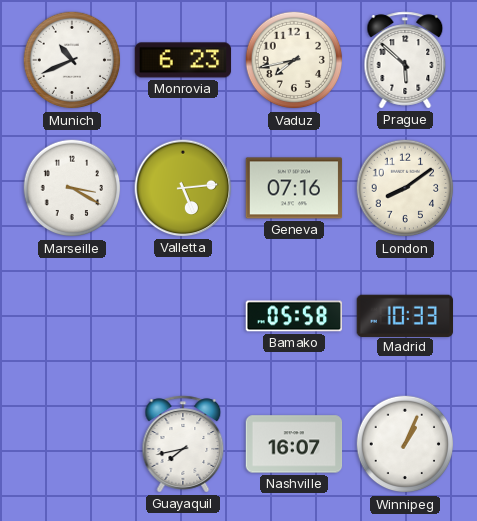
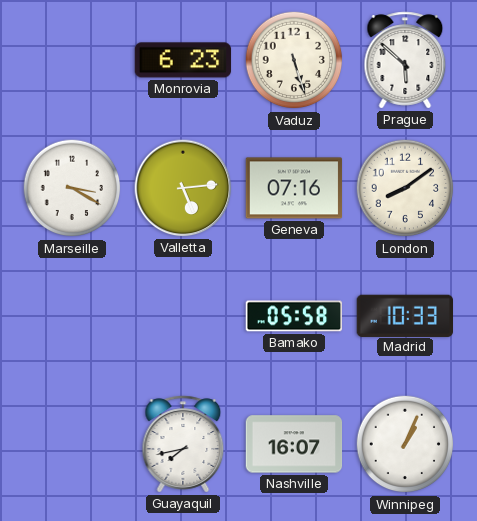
Munich: 10:41 -> none (72, 60)
Vaduz: 7:43 -> 5:27 (294, 60)
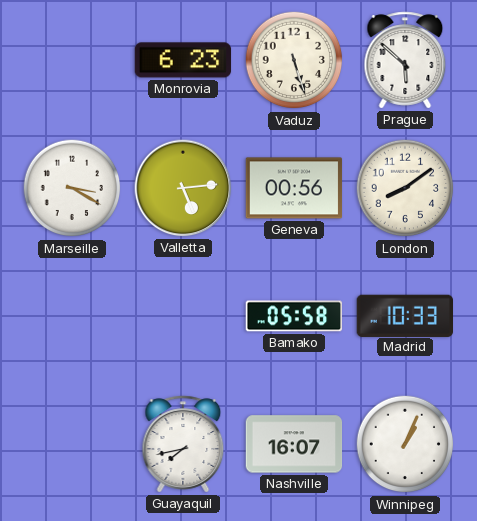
Geneva: 07:16 -> 00:56 (294, 188)
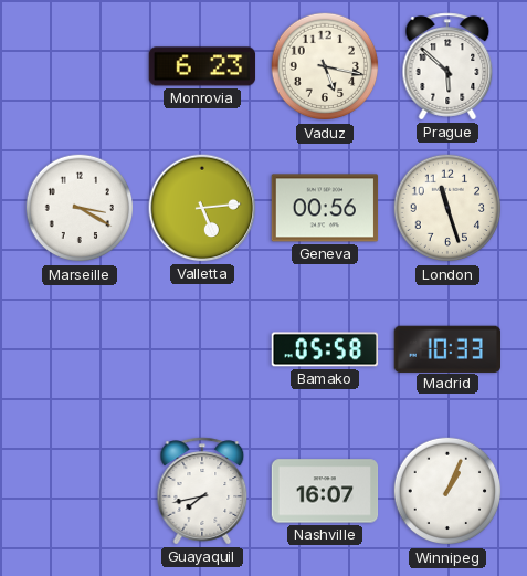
Vaduz: 5:27 -> 5:17 (325, 66)
London: 8:09 -> 11:27 (447, 208)
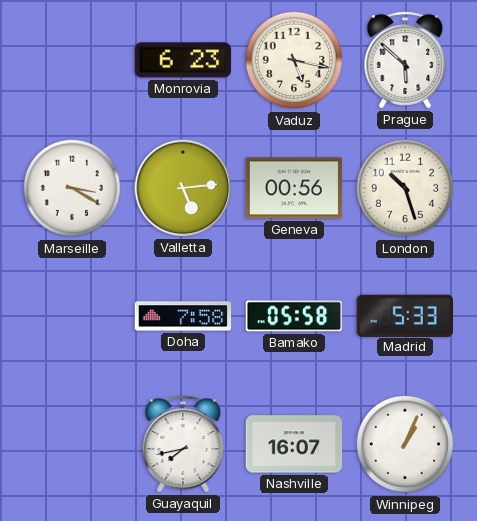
London: 11:27 -> 10:27 (405, 188)
Doha: none -> 7:58 (183, 316)
Madrid: 10:33 -> 5:33 (404, 315)
